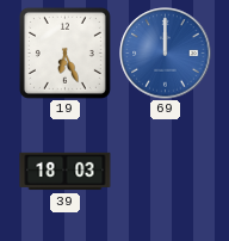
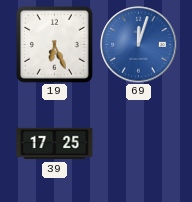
69: 12:00 -> 12:03 (139, 45)
39: 18:03 -> 17:25 (55, 144)
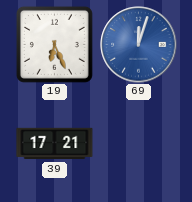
39: 17:25 -> 17:21 (55, 144)
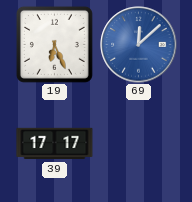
69: 12:03 -> 12:08 (139, 45)
39: 17:21 -> 17:17 (55, 144)
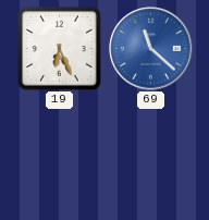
69: 12:08 -> 11:22 (151, 49)
39: 17:17 -> none (55, 144)
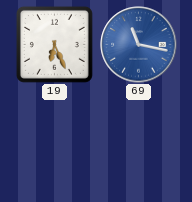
69: 11:22 -> 11:17 (139, 45)
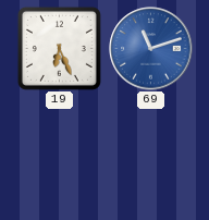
69: 11:17 -> 11:12 (151, 49)
